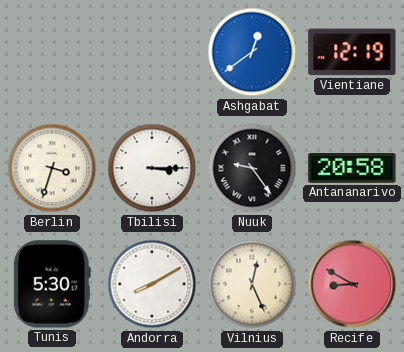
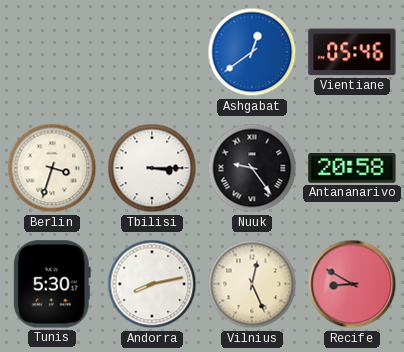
Vientiane: 12:19 -> 05:46 (352, 52)
Andorra: 8:10 -> 8:13 (152, 284)
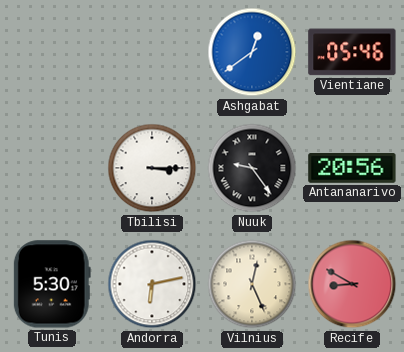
Berlin: 3:33 -> none (52, 168)
Antananarivo: 20:58 -> 20:56 (352, 168)
Andorra: 8:13 -> 6:13 (152, 284)
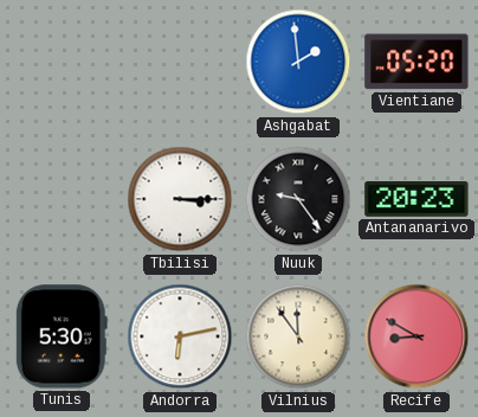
Ashgabat: 12:39 -> 1:59 (298, 62)
Vientiane: 05:46 -> 05:20 (416, 62)
Antananarivo: 20:56 -> 20:23 (416, 199)
Vilnius: 12:26 -> 11:54 (298, 336)
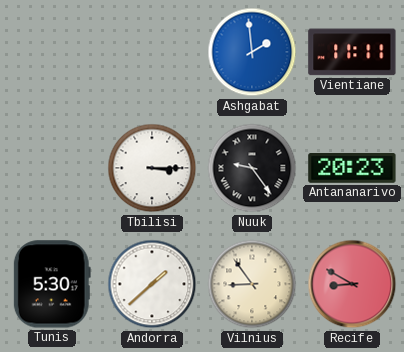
Vientiane: 05:20 -> 11:11 (352, 52)
Andorra: 6:13 -> 1:38 (152, 284)
Vilnius: 11:54 -> 8:54 (252, 284)
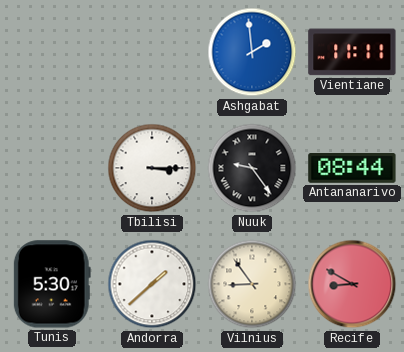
Antananarivo: 20:23 -> 08:44 (352, 168)
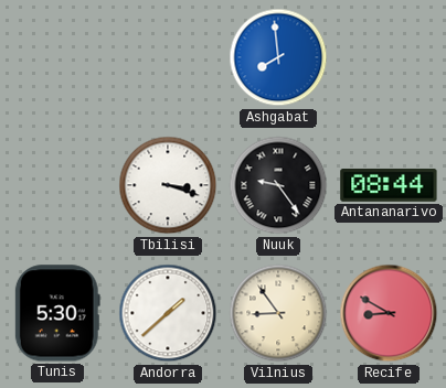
Ashgabat: 1:59 -> 7:59 (278, 57)
Vientiane: 11:11 -> none (352, 52)
Tbilisi: 3:15 -> 3:18 (168, 185)
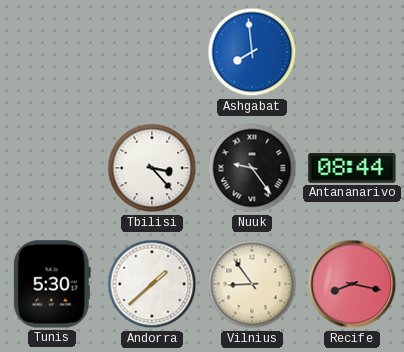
Tbilisi: 3:18 -> 3:23 (152, 168)
Recife: 8:50 -> 8:17 (352, 284)
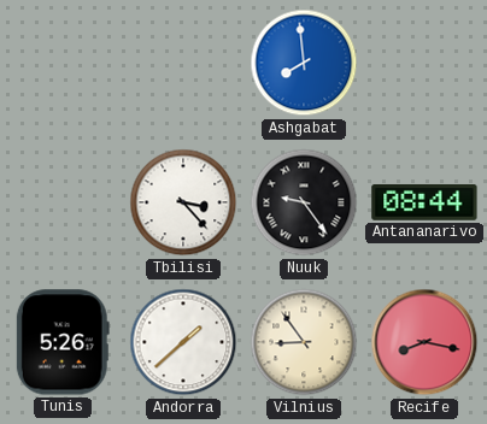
Tunis: 5:30 -> 5:26 (63, 342)
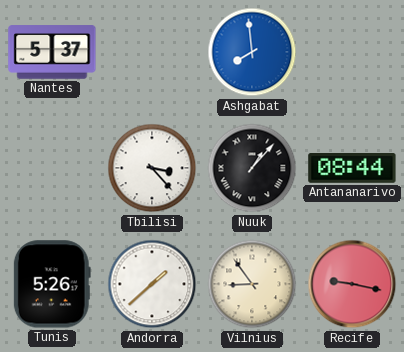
Nantes: none -> 5:37 (52, 52)
Nuuk: 9:24 -> 1:07 (252, 168)
Recife: 8:17 -> 9:17 (352, 284)
